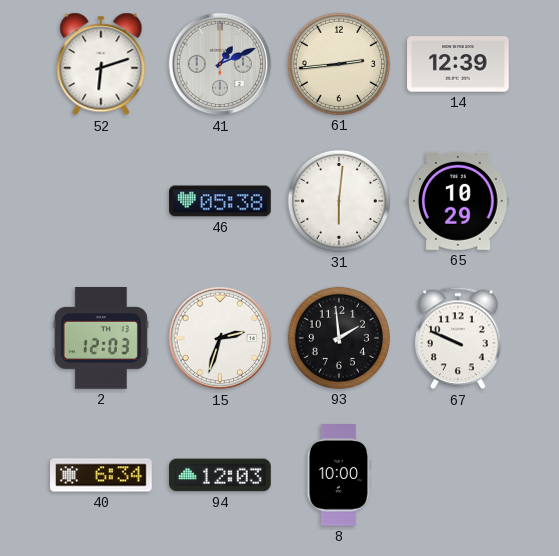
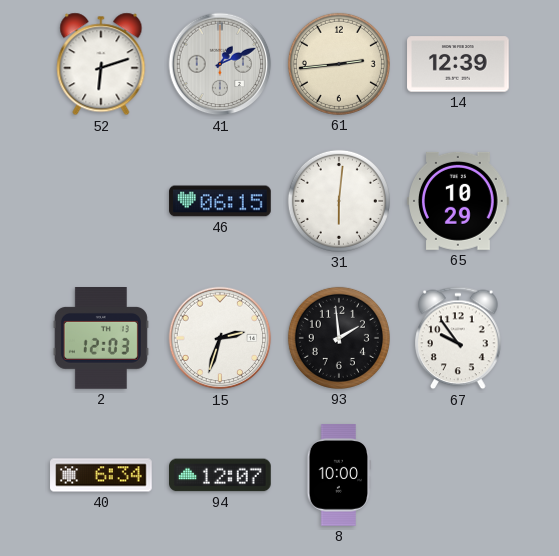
46: 05:38 -> 06:15 (220, 201)
67: 9:49 -> 9:54 (459, 338)
94: 12:03 -> 12:07 (221, 475)
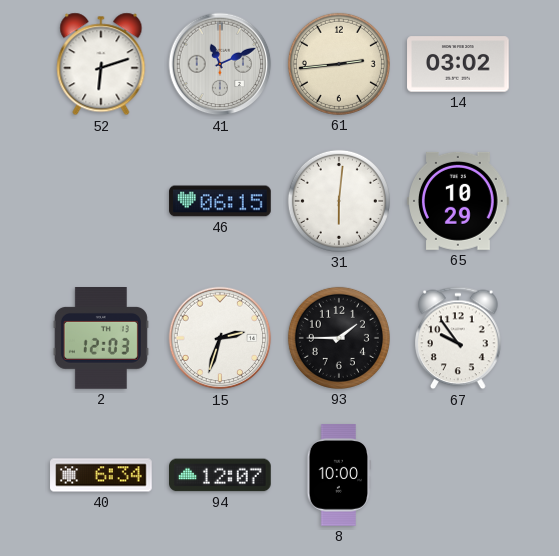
41: 1:11 -> 11:11 (220, 64)
14: 12:39 -> 03:02 (458, 64)
93: 1:59 -> 1:45 (339, 338)
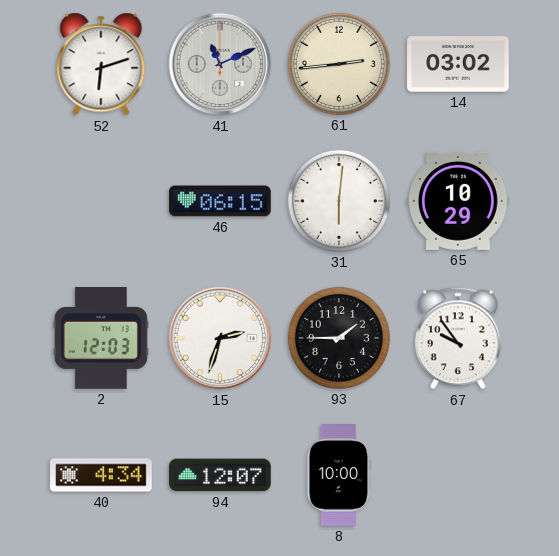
40: 6:34 -> 4:34 (101, 475)
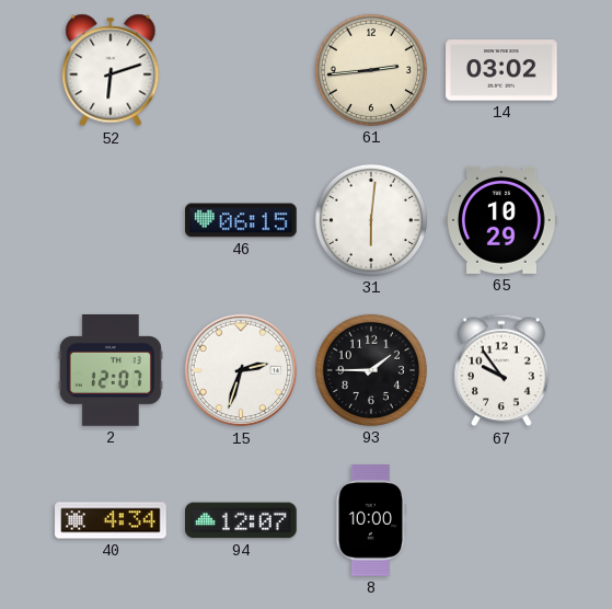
41: 11:11 -> none (220, 64)
2: 12:03 -> 12:07 (111, 370)
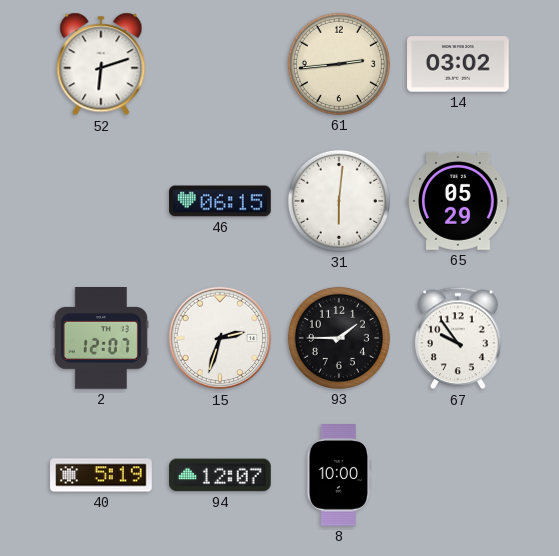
65: 10:29 -> 05:29 (459, 201)
40: 4:34 -> 5:19 (101, 475)
